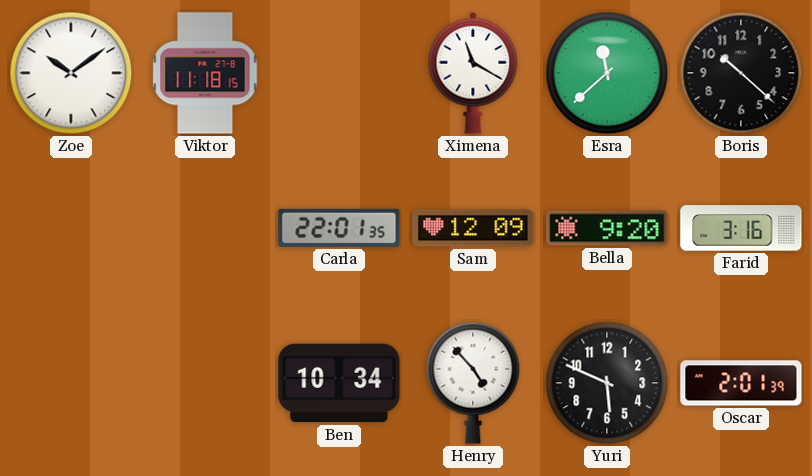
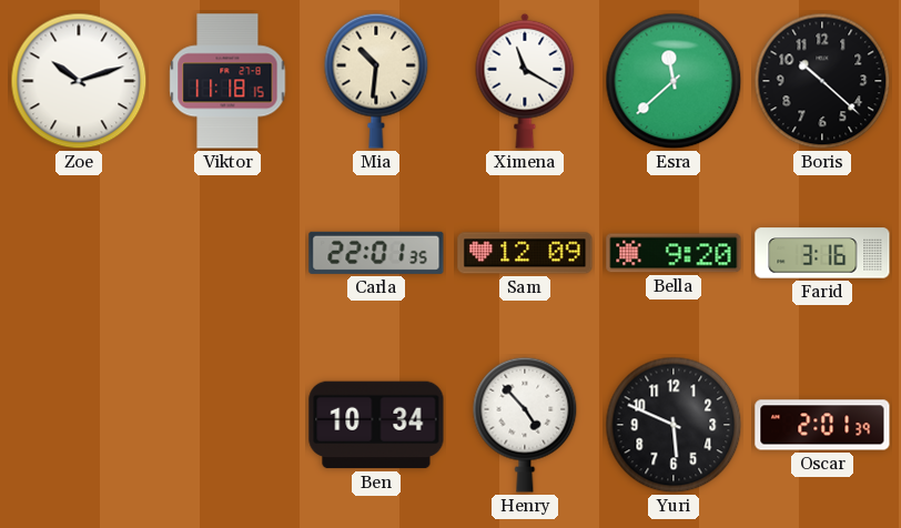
Zoe: 10:09 -> 10:12 (79, 81)
Mia: none -> 10:31 (376, 81)
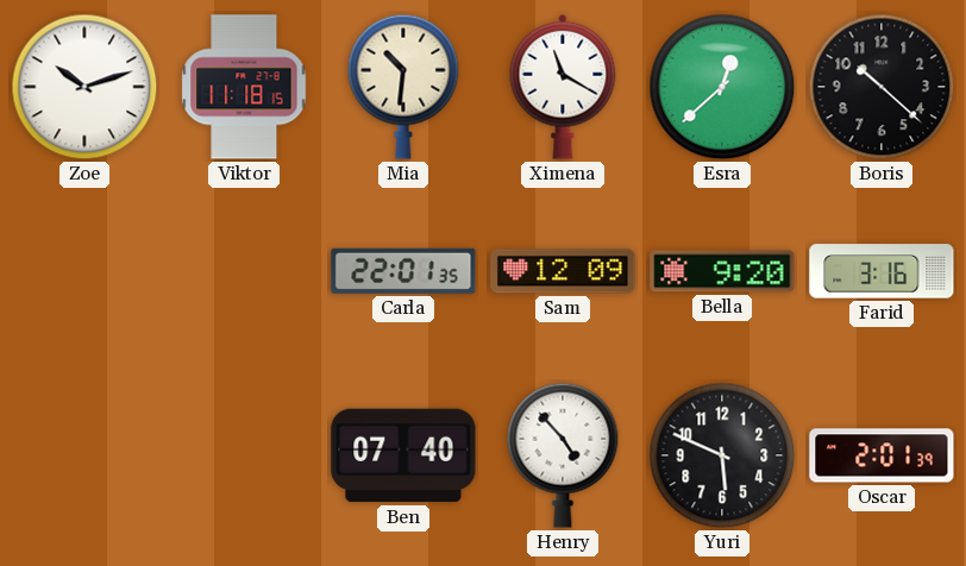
Esra: 11:38 -> 12:38 (722, 87)
Ben: 10:34 -> 07:40 (403, 455)
